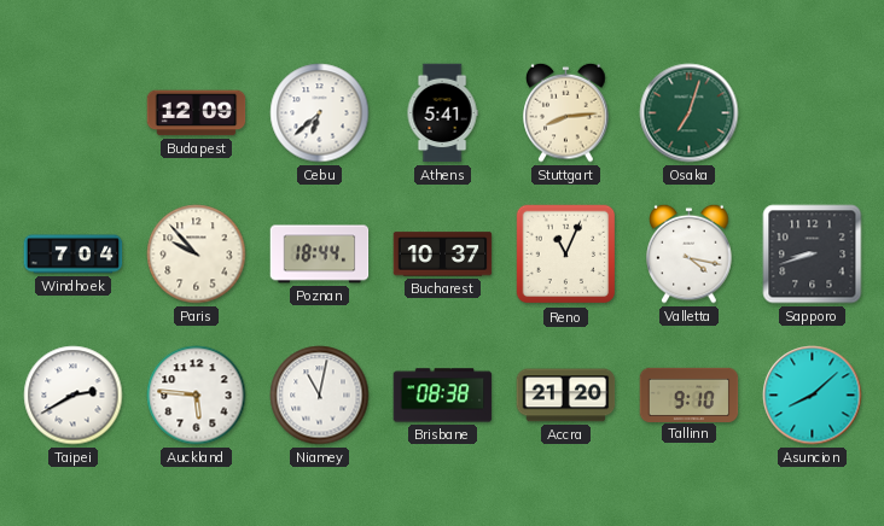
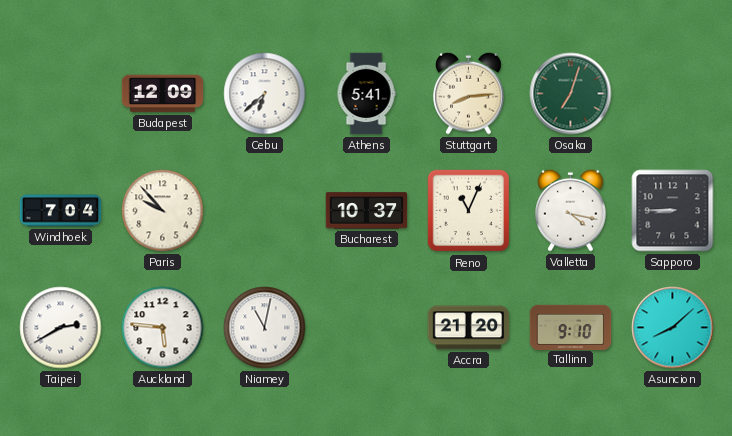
Poznan: 18:44 -> none (320, 255)
Sapporo: 8:42 -> 8:45 (673, 211)
Brisbane: 08:38 -> none (443, 396)
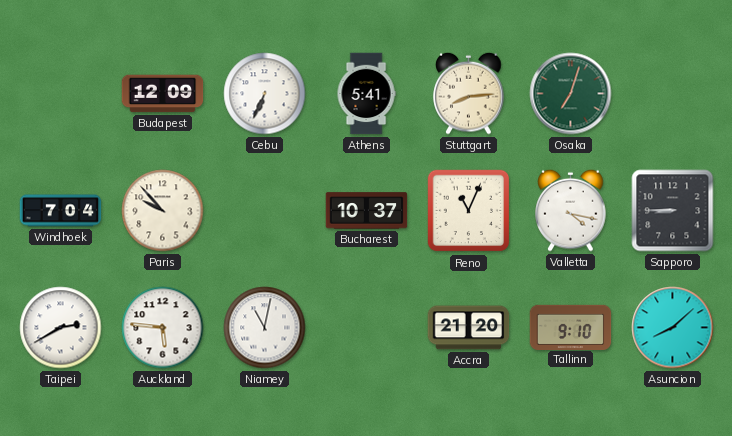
Cebu: 6:38 -> 6:34 (265, 94)
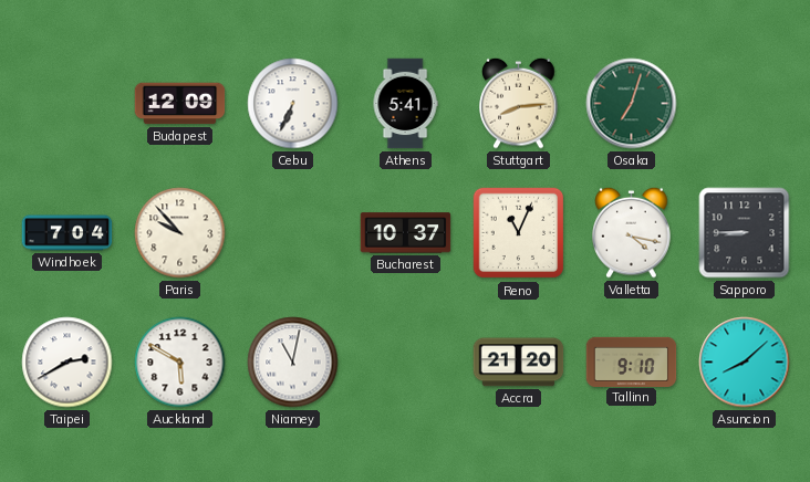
Auckland: 5:46 -> 5:50 (180, 363)
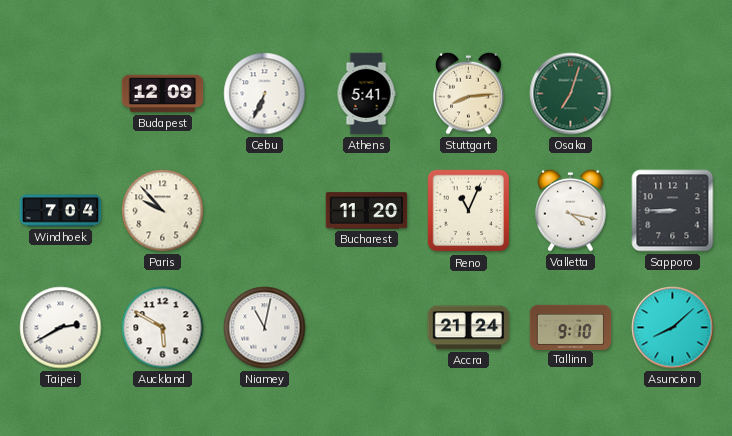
Bucharest: 10:37 -> 11:20 (367, 211)
Accra: 21:20 -> 21:24 (469, 328)
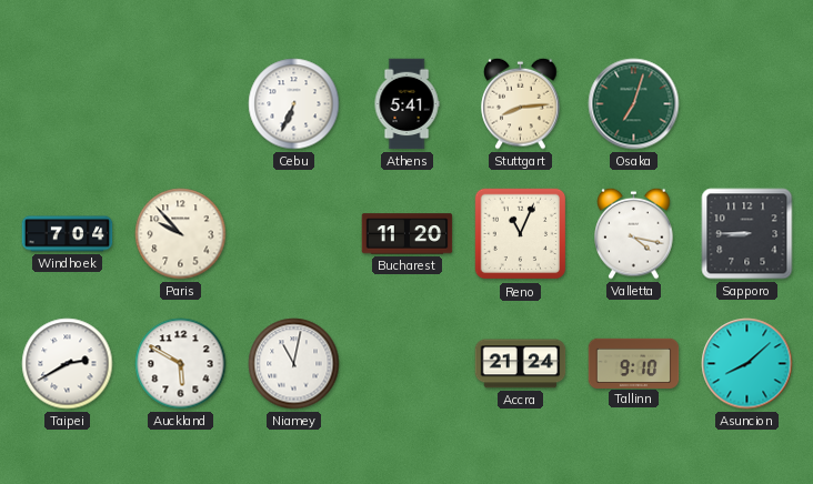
Budapest: 12:09 -> none (163, 94)
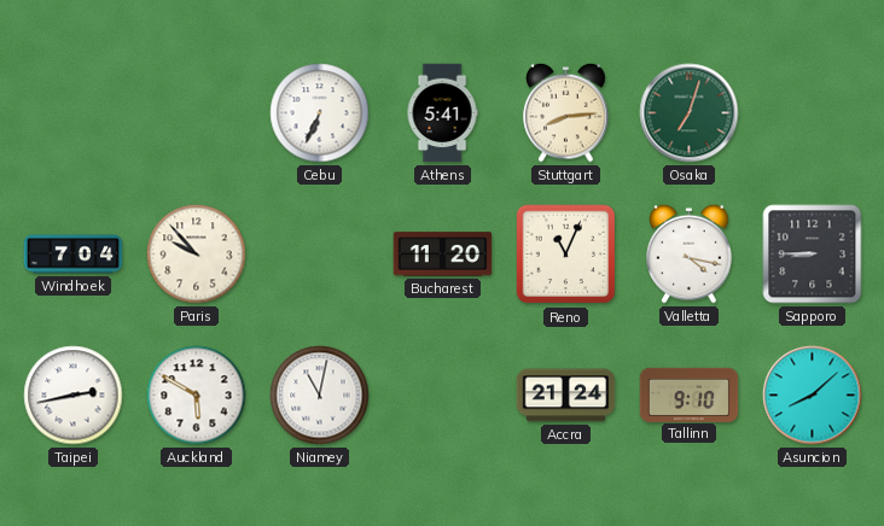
Taipei: 2:40 -> 2:43 (74, 396)
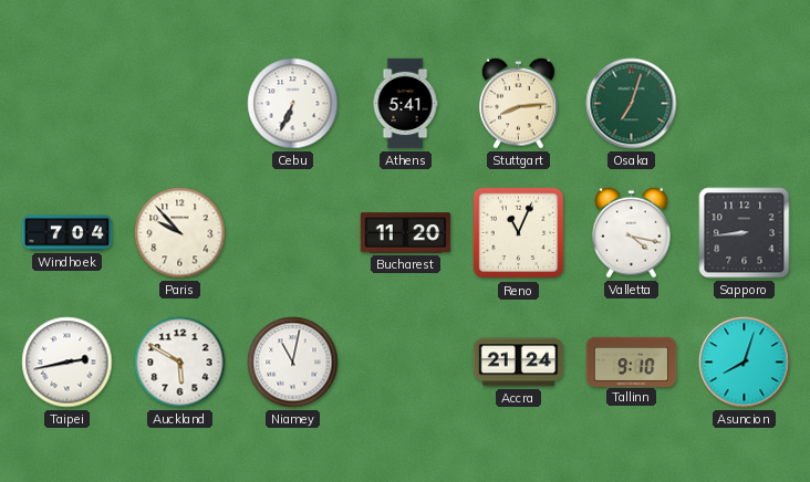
Sapporo: 8:45 -> 8:44 (745, 233)
Asuncion: 8:08 -> 8:03 (745, 363)
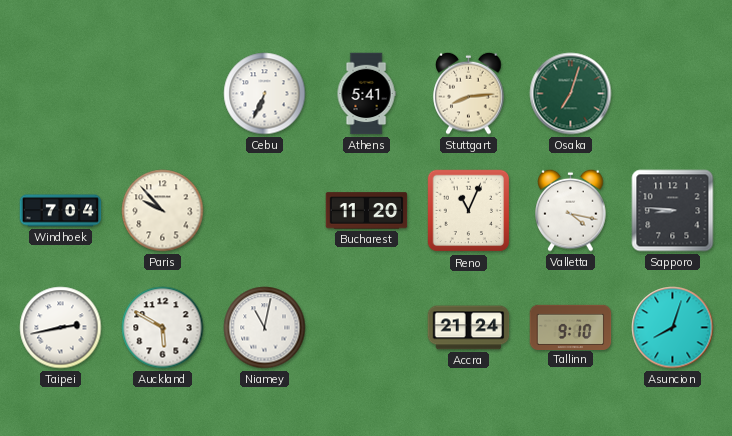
Sapporo: 8:44 -> 8:46 (673, 211)
